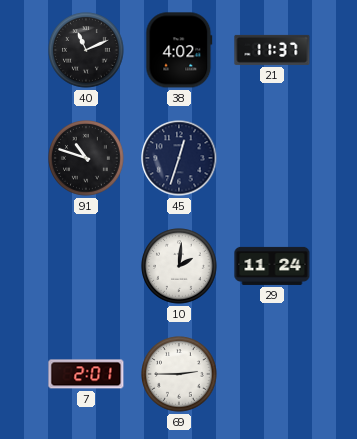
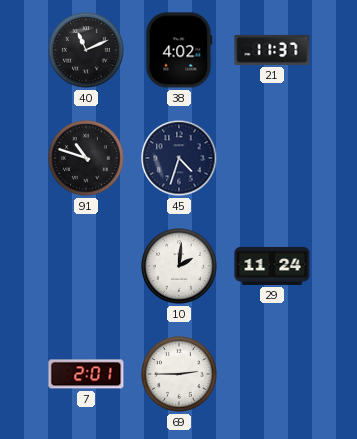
45: 12:33 -> 4:33 (179, 158)
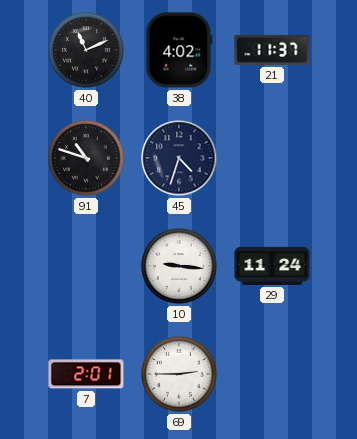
10: 2:01 -> 9:16 (179, 266)
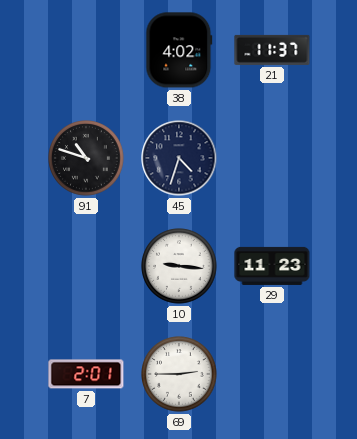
40: 11:11 -> none (86, 50)
29: 11:24 -> 11:23 (272, 266)
